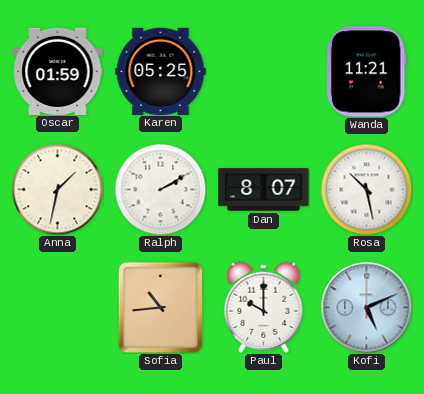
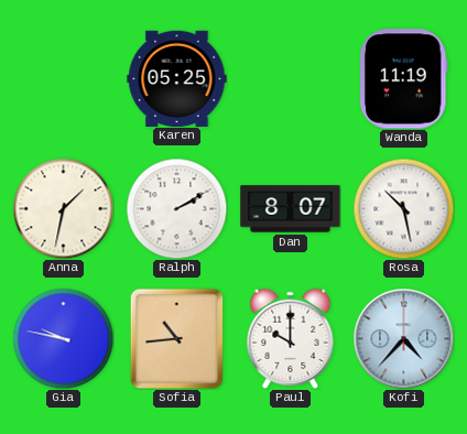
Oscar: 01:59 -> none (58, 71)
Wanda: 11:21 -> 11:19 (403, 79)
Gia: none -> 9:47 (63, 338)
Kofi: 5:11 -> 4:37 (403, 338)
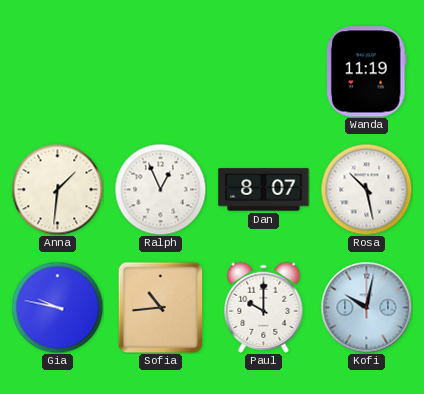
Karen: 05:25 -> none (177, 78)
Anna: 1:32 -> 1:31 (57, 189)
Ralph: 2:10 -> 12:56 (160, 189)
Kofi: 4:37 -> 10:02 (366, 307)
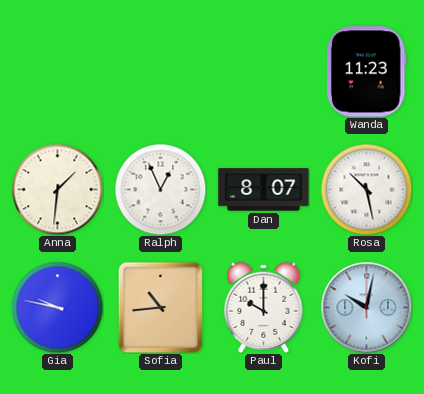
Wanda: 11:19 -> 11:23 (366, 72)
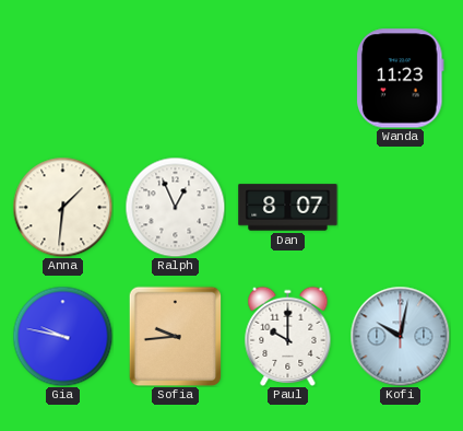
Rosa: 10:28 -> none (366, 189)
Sofia: 10:44 -> 9:44 (176, 336)
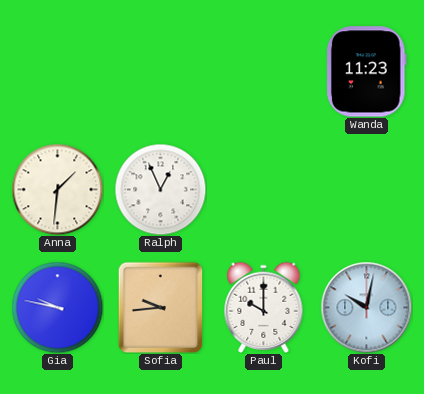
Dan: 8:07 -> none (288, 208)
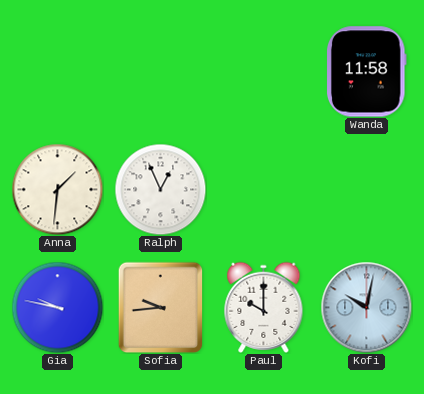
Wanda: 11:23 -> 11:58 (366, 72)
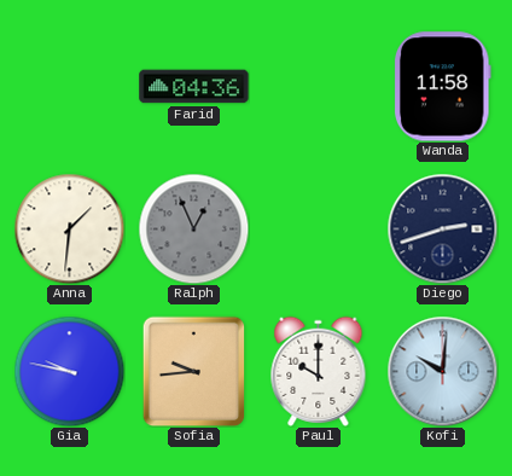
Farid: none -> 04:36 (194, 87)
Ralph dial: white -> grey (193, 228)
Diego: none -> 2:42 (442, 228)
Kofi: 10:02 -> 10:01 (442, 371)
